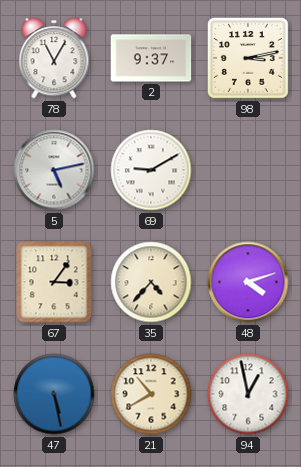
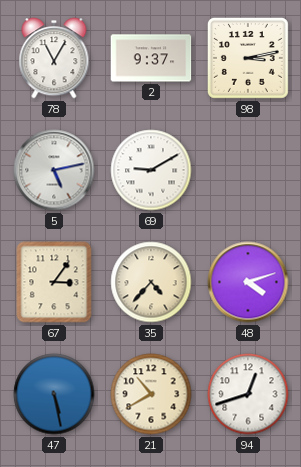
94: 12:58 -> 12:42 (248, 394)
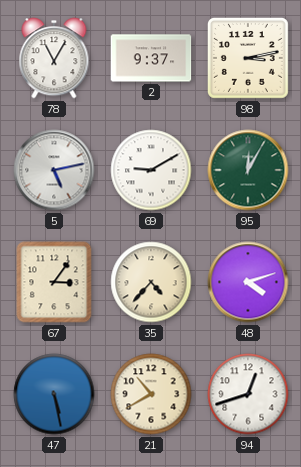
95: none -> 12:05 (248, 170)
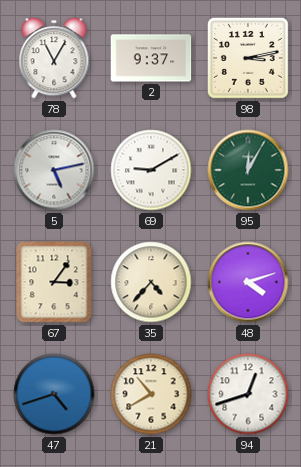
47: 5:28 -> 4:42 (54, 394)
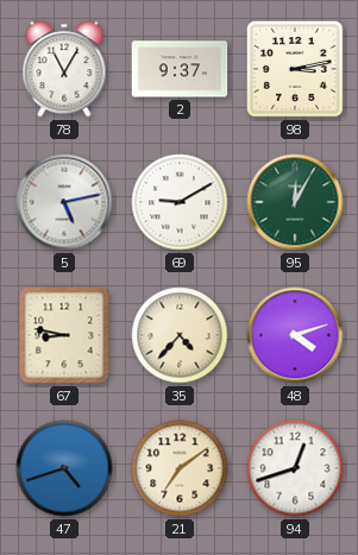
67: 3:06 -> 8:47 (64, 335)
21: 10:40 -> 7:09 (180, 468)
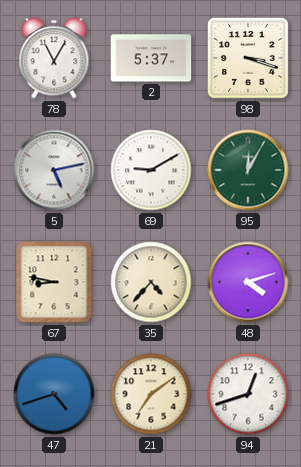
2: 9:37 -> 5:37 (151, 58)
98: 3:13 -> 3:18 (248, 58)
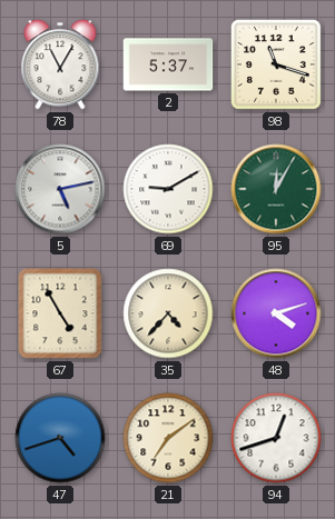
98: 3:18 -> 11:18 (276, 64)
67: 8:47 -> 4:55 (60, 313)
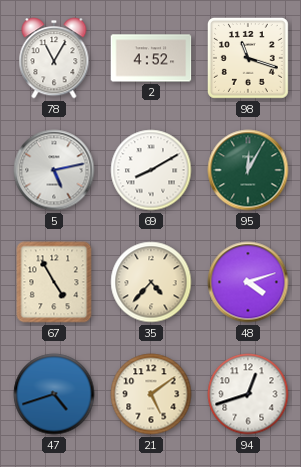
2: 5:37 -> 4:52 (151, 58)
69: 9:10 -> 8:10 (151, 170)
21: 7:09 -> 5:09 (151, 394)
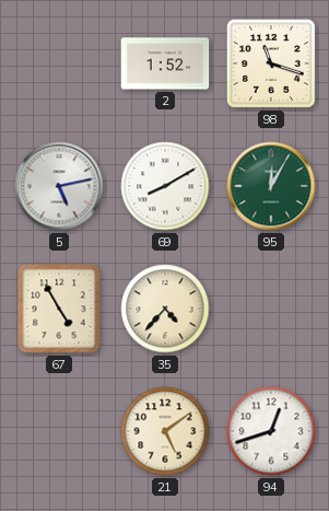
78: 11:05 -> none (54, 58)
2: 4:52 -> 1:52 (165, 63)
48: 4:12 -> none (248, 282)
47: 4:42 -> none (54, 394)
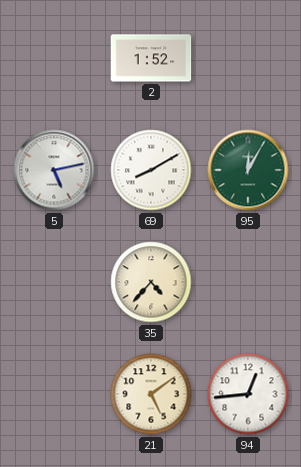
98: 11:18 -> none (271, 63)
67: 4:55 -> none (59, 309)
94: 12:42 -> 12:44 (248, 394)
